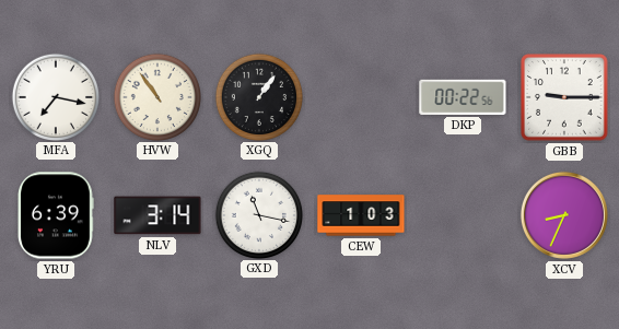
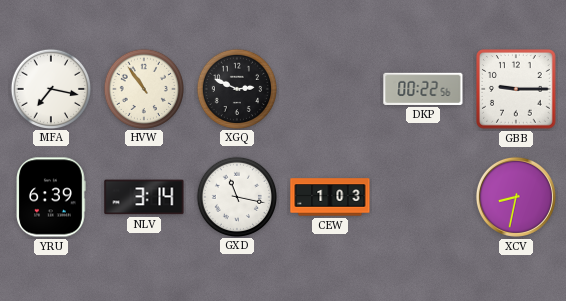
XGQ: 1:06 -> 2:49 (236, 88)
XCV: 8:34 -> 8:32 (516, 197)
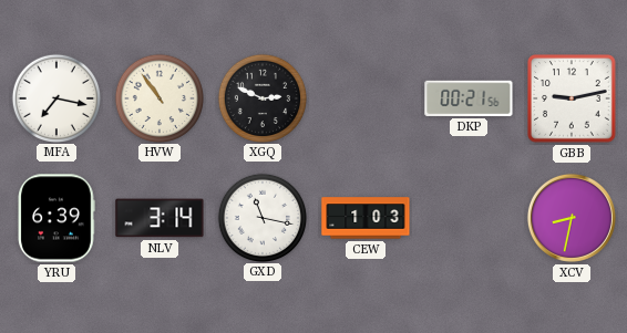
DKP: 00:22 -> 00:21 (469, 98)
GBB: 9:15 -> 9:13 (572, 98)
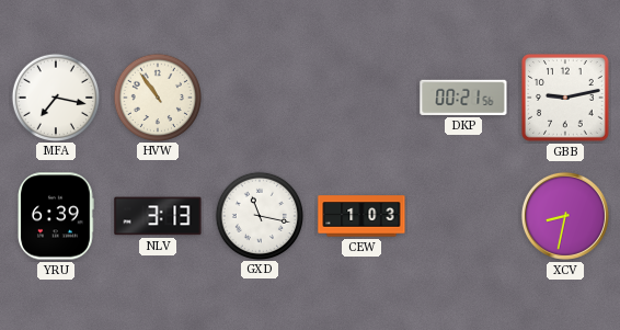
XGQ: 2:49 -> none (261, 97)
NLV: 3:14 -> 3:13 (158, 216)
